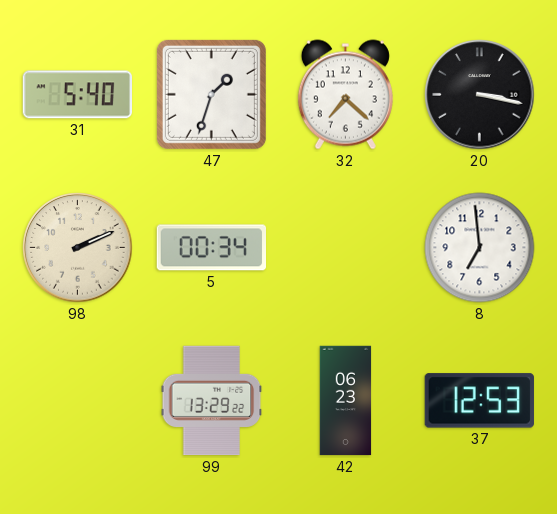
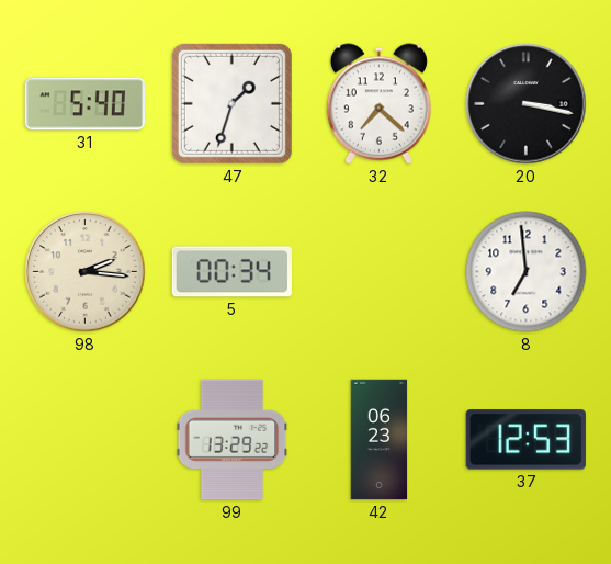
98: 2:11 -> 2:16 (86, 272)
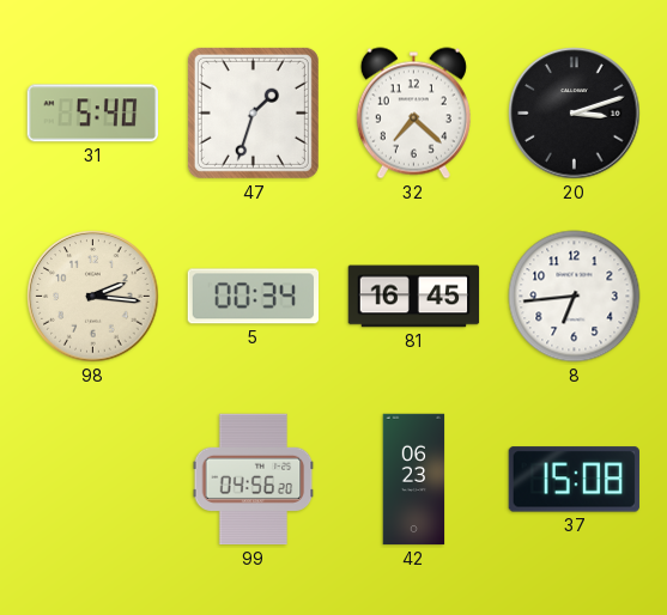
20: 3:17 -> 3:12 (575, 114)
81: none -> 16:45 (414, 297)
8: 6:59 -> 6:44 (575, 297)
99: 13:29 -> 04:56 (254, 480)
37: 12:53 -> 15:08 (574, 480)
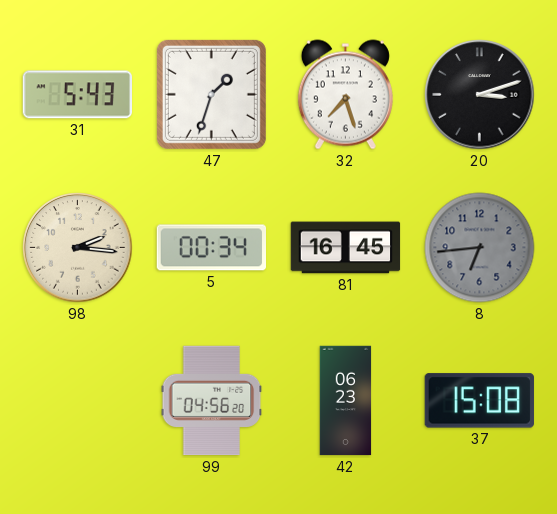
31: 5:40 -> 5:43 (77, 95)
32: 7:22 -> 7:27 (345, 95)
8 dial: white -> grey (480, 248)
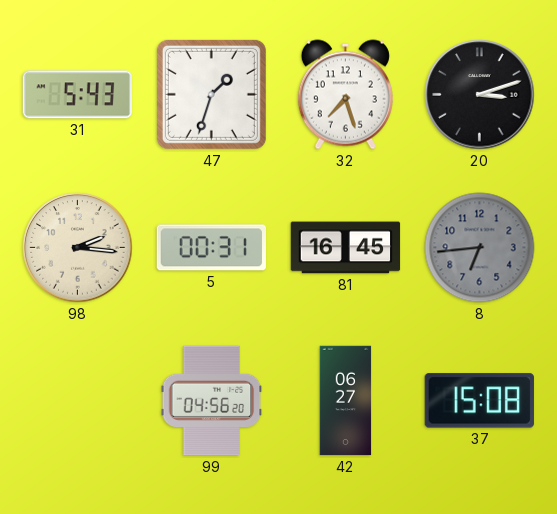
5: 00:34 -> 00:31 (211, 248)
42: 06:23 -> 06:27 (346, 401)
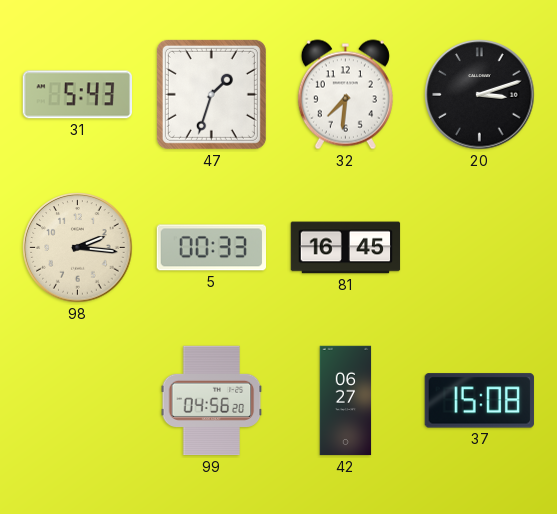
32: 7:27 -> 7:31 (345, 95)
5: 00:31 -> 00:33 (211, 248)
8: 6:44 -> none (480, 248)
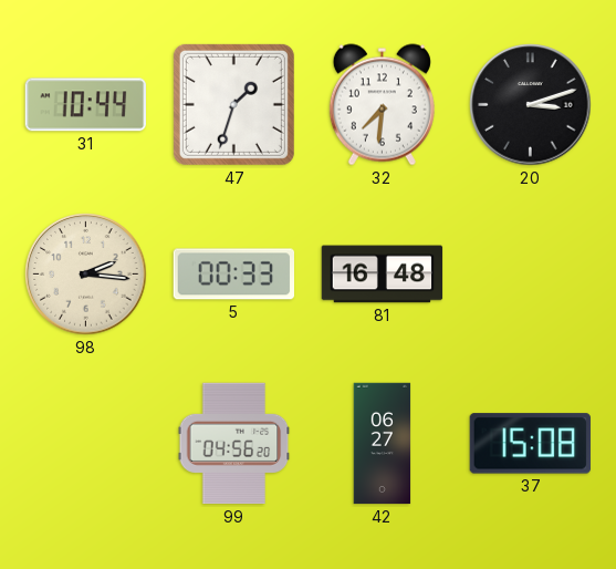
31: 5:43 -> 10:44 (85, 105)
81: 16:45 -> 16:48 (383, 275)
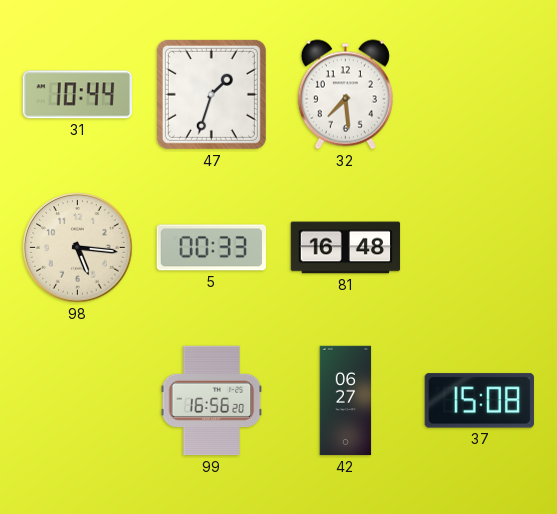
32: 7:31 -> 7:29 (345, 95)
20: 3:12 -> none (531, 105)
98: 2:16 -> 5:16 (78, 248)
99: 04:56 -> 16:56 (212, 401)
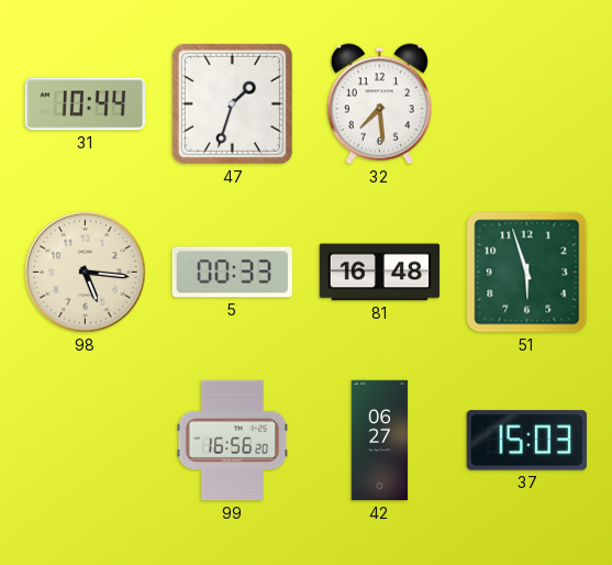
51: none -> 5:57 (527, 273)
37: 15:08 -> 15:03 (526, 441)
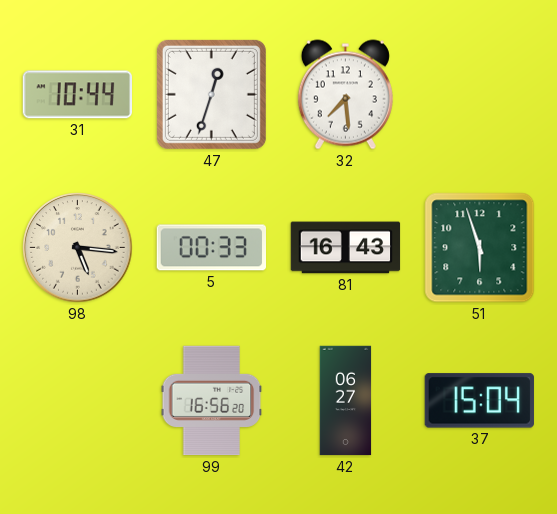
47: 1:33 -> 12:33 (211, 94)
81: 16:48 -> 16:43 (346, 248)
37: 15:03 -> 15:04 (479, 401)
